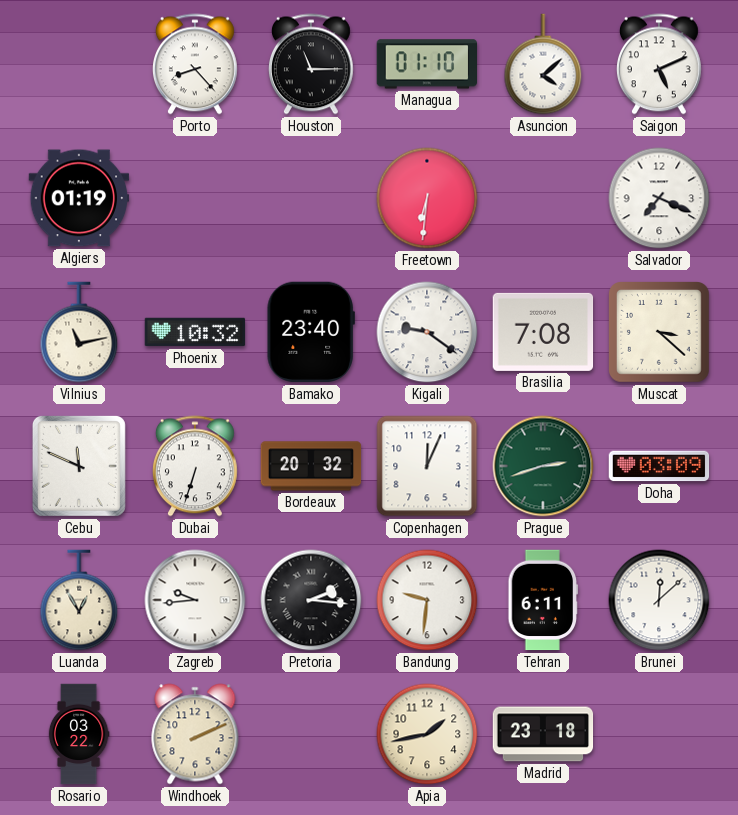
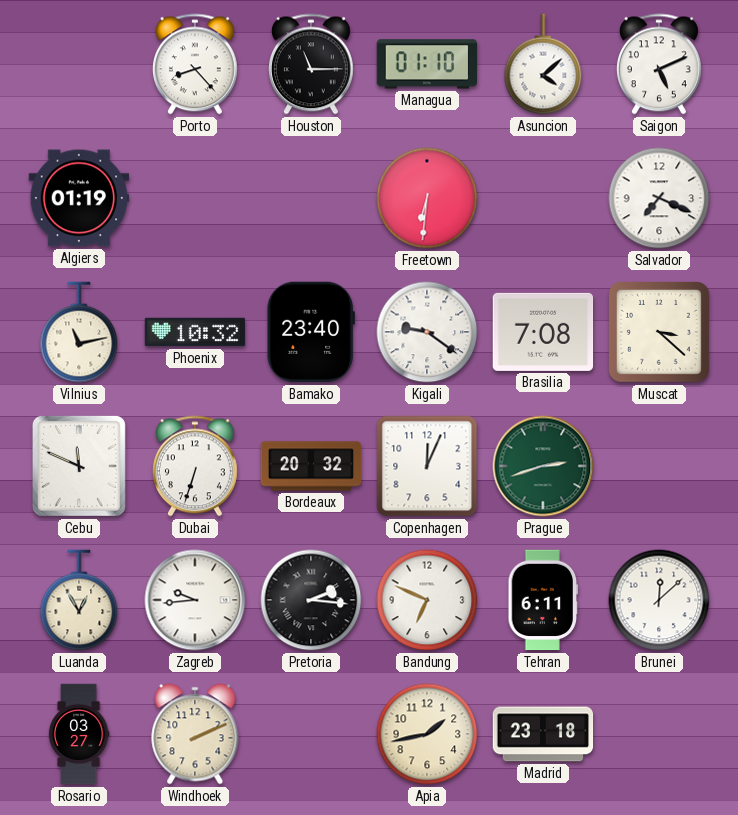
Doha: 03:09 -> none (659, 466)
Bandung: 9:31 -> 6:49 (427, 600)
Rosario: 03:22 -> 03:27 (79, 734)
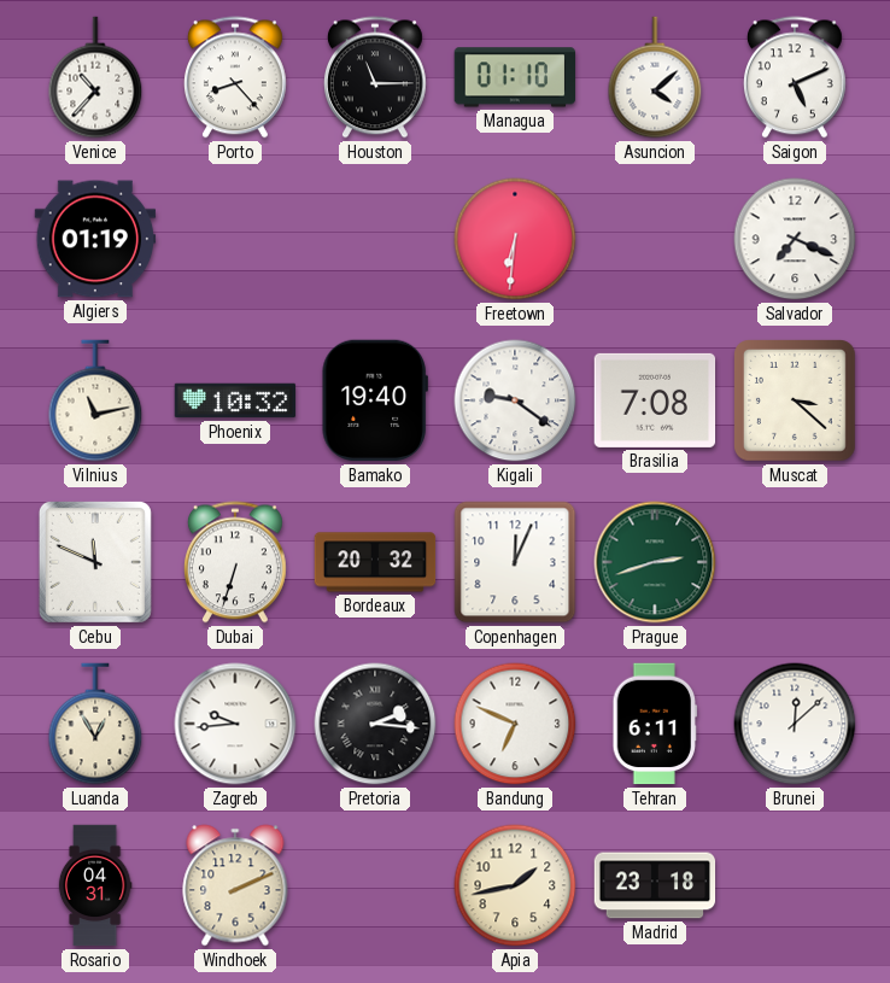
Venice: none -> 10:37 (95, 77)
Bamako: 23:40 -> 19:40 (375, 400)
Rosario: 03:27 -> 04:31 (95, 885)
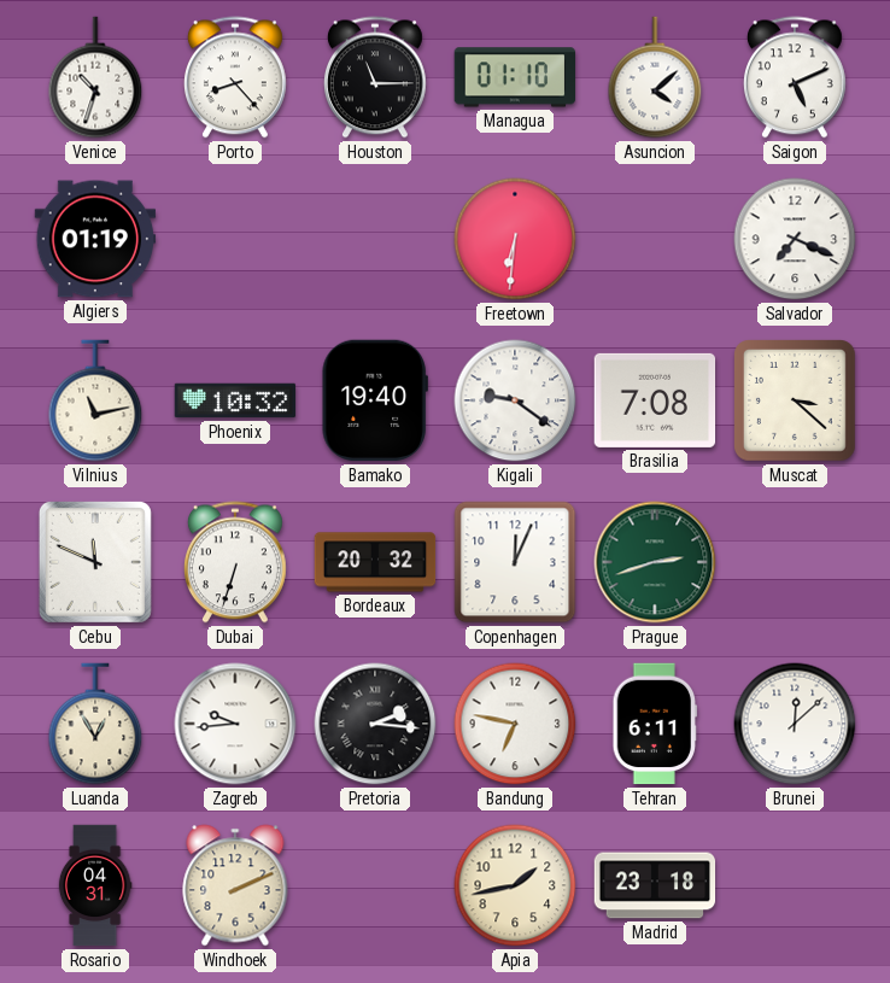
Venice: 10:37 -> 10:33 (95, 77)
Bandung: 6:49 -> 6:47 (515, 724)
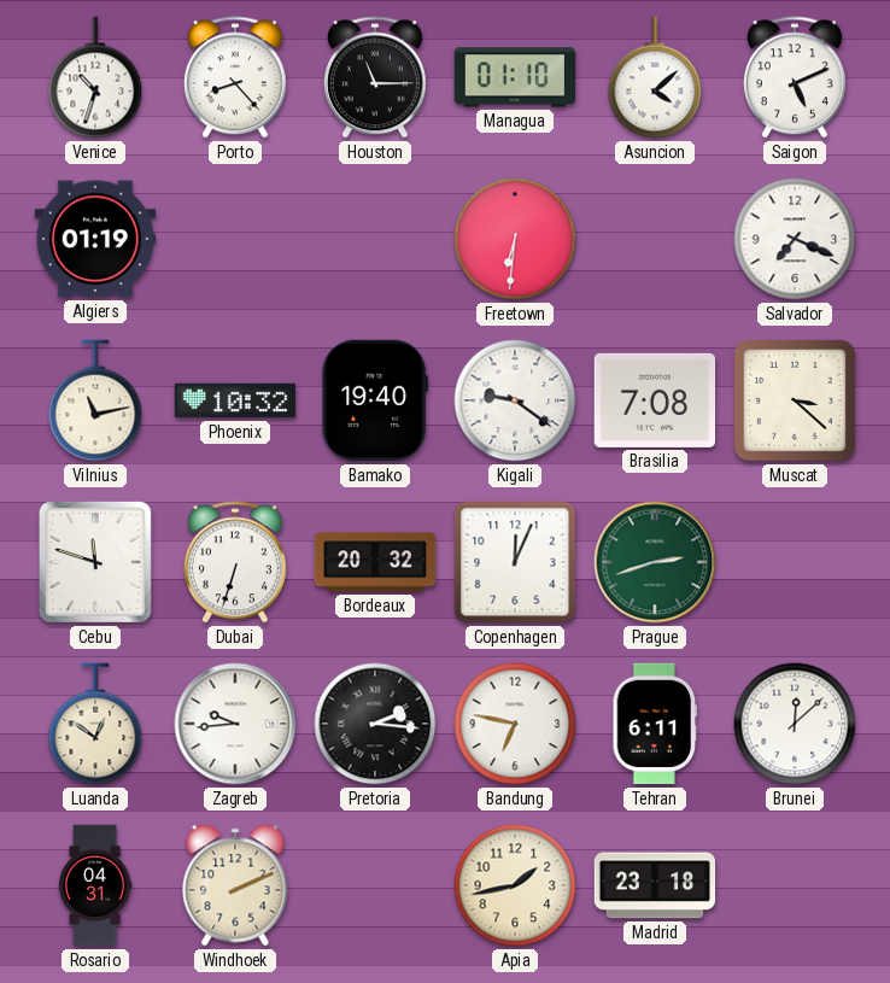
Cebu: 11:49 -> 11:48 (95, 562)
Luanda: 12:55 -> 12:51 (95, 724)
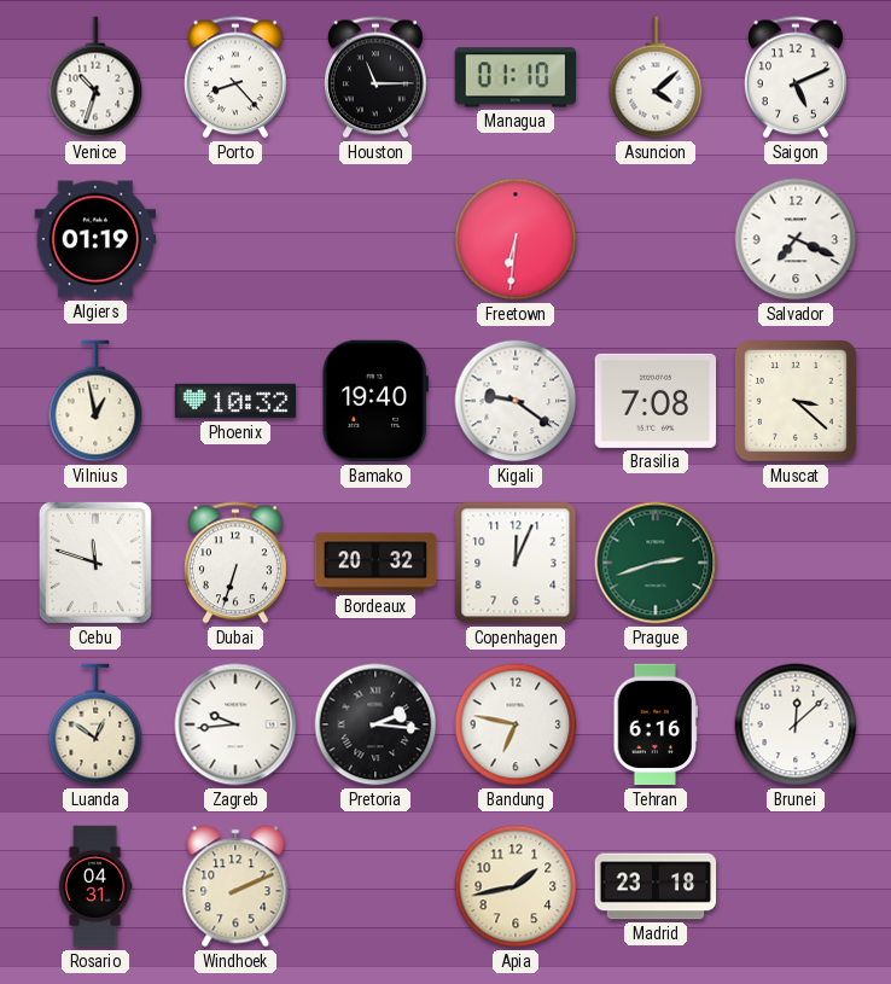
Vilnius: 11:13 -> 12:58 (95, 401)
Tehran: 6:11 -> 6:16 (656, 724)
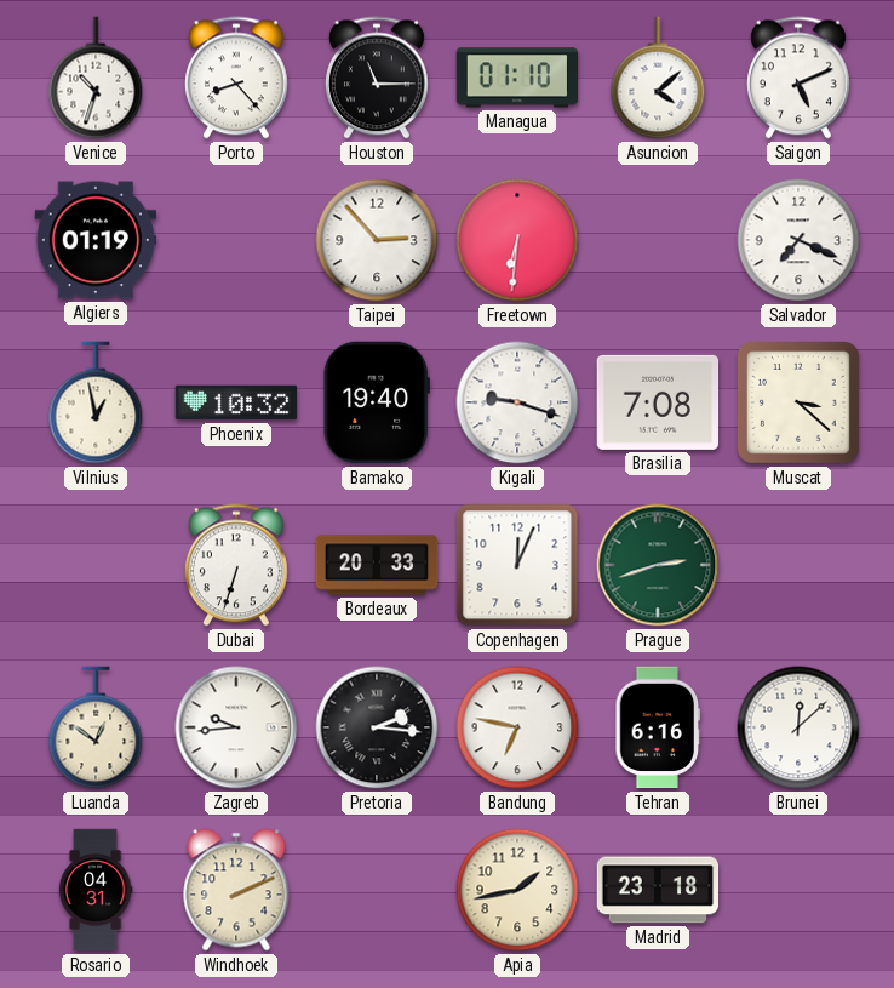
Taipei: none -> 2:53 (377, 240)
Kigali: 9:21 -> 9:18 (517, 402)
Cebu: 11:48 -> none (95, 563)
Bordeaux: 20:32 -> 20:33 (377, 565)
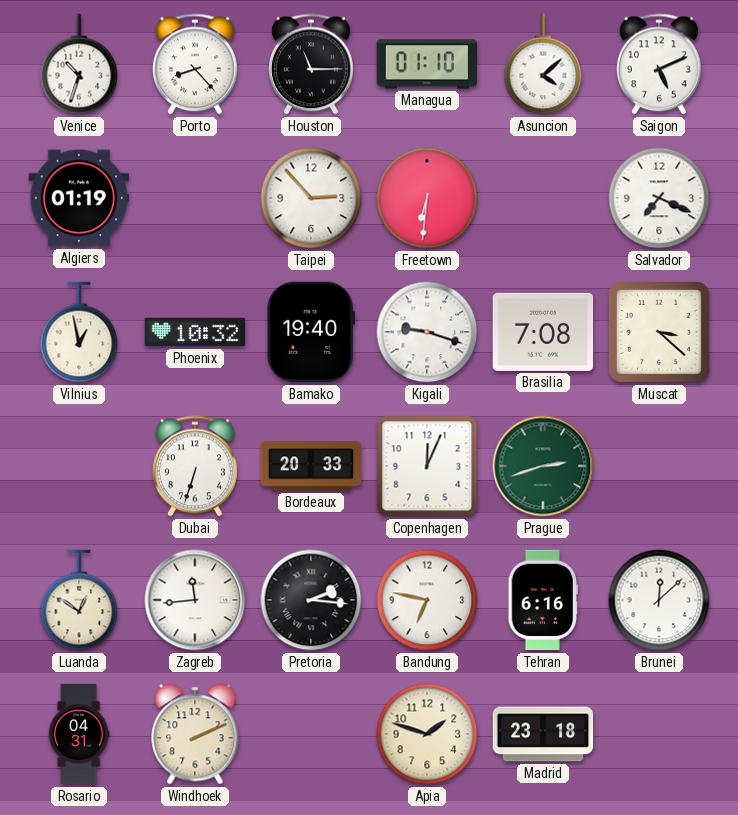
Zagreb: 9:44 -> 11:44 (195, 600)
Apia: 1:43 -> 1:48 (427, 734)
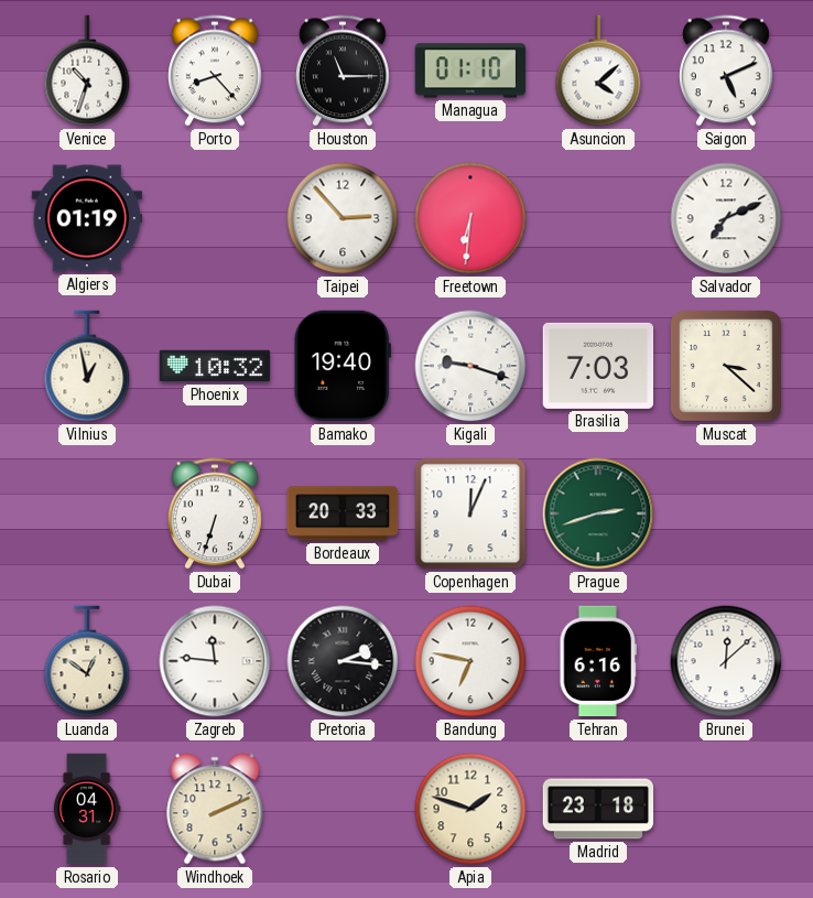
Salvador: 7:19 -> 7:11 (726, 218)
Brasilia: 7:08 -> 7:03 (598, 366)
Zagreb: 11:44 -> 11:46 (215, 661)
